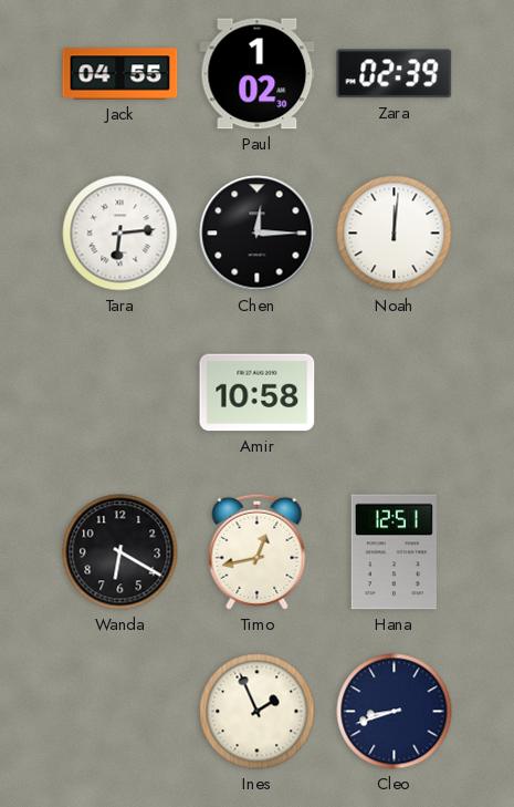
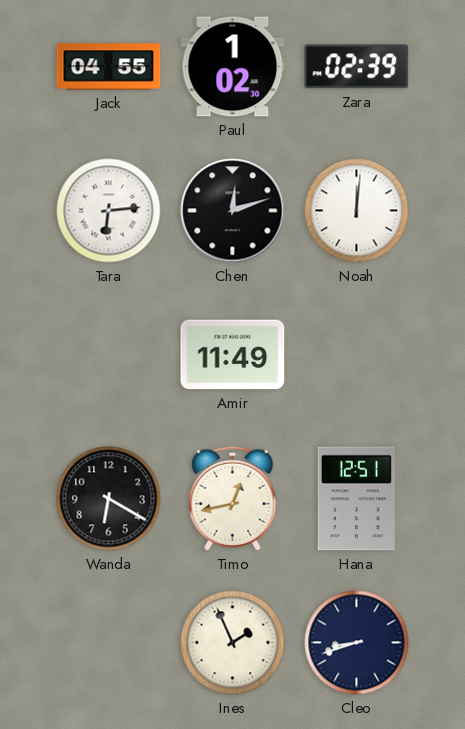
Chen: 12:15 -> 12:12 (233, 211)
Amir: 10:58 -> 11:49 (233, 355)
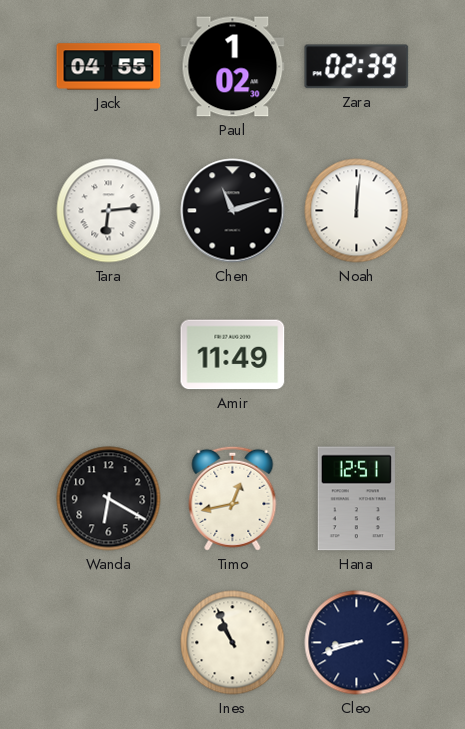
Chen: 12:12 -> 11:12 (233, 211)
Ines: 1:56 -> 10:56 (233, 643)
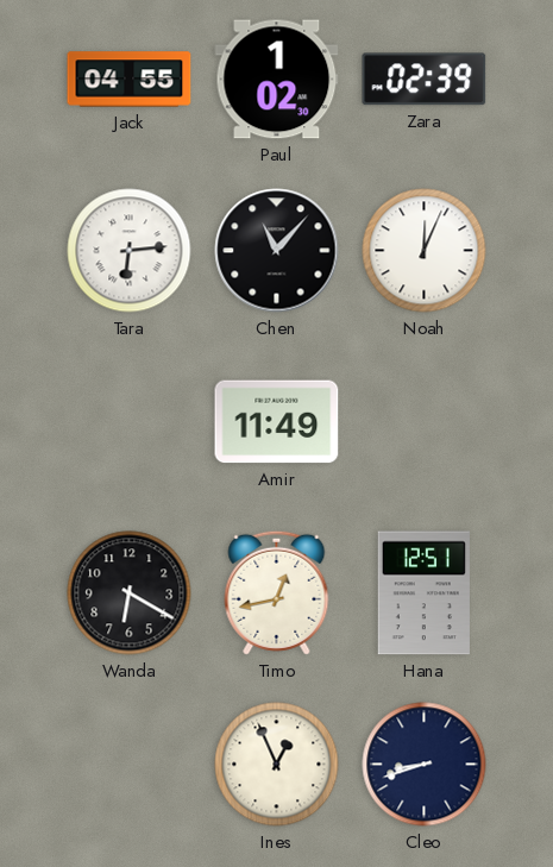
Chen: 11:12 -> 11:07 (277, 251)
Noah: 12:01 -> 12:04 (425, 251)
Ines: 10:56 -> 12:56 (277, 765)
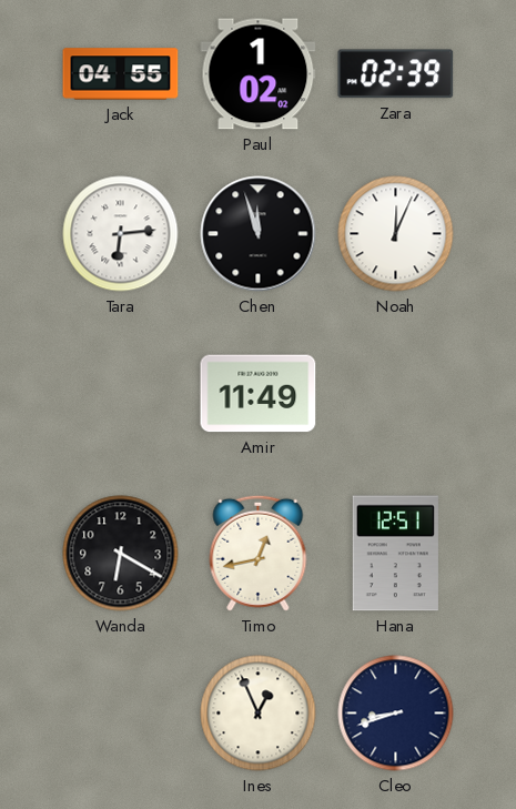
Paul: 1:02:30 -> 1:02:02 (259, 74)
Chen: 11:07 -> 11:57 (259, 234)
